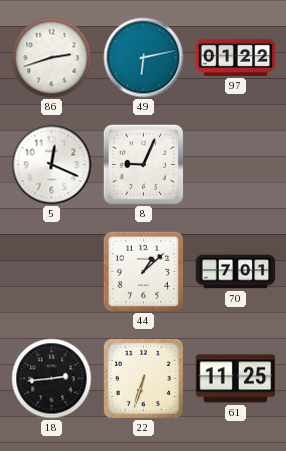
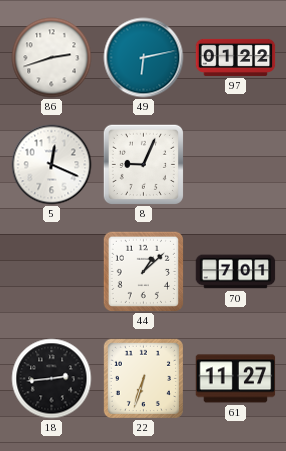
61: 11:25 -> 11:27 (236, 379)
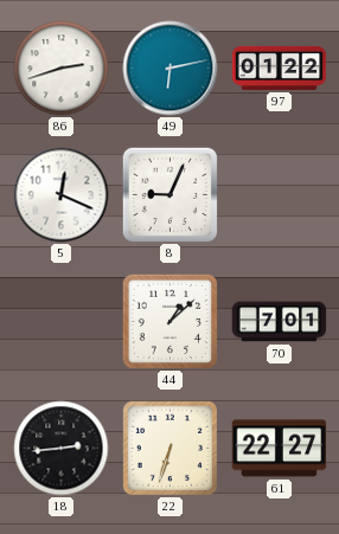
61: 11:27 -> 22:27 (280, 449)
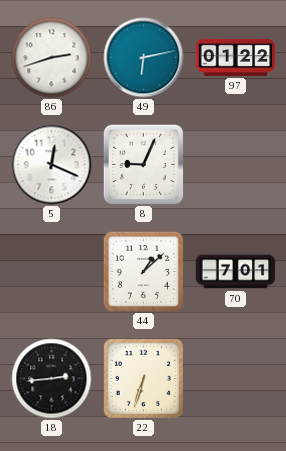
61: 22:27 -> none (280, 449)
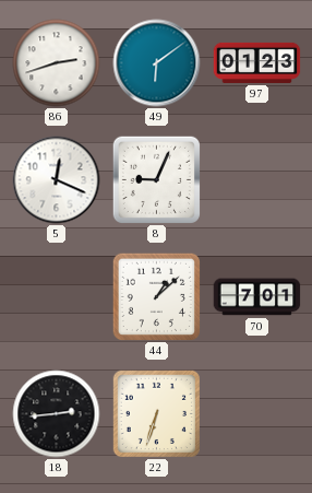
49: 6:13 -> 6:09 (157, 63)
97: 01:22 -> 01:23 (257, 62)
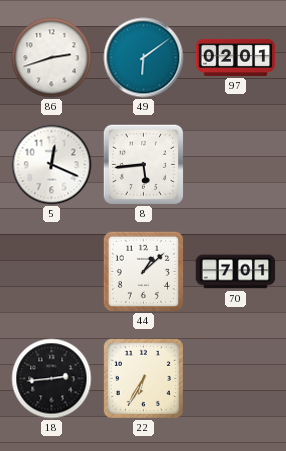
97: 01:23 -> 02:01 (236, 57)
8: 9:04 -> 5:44 (143, 164)
22: 6:33 -> 6:35 (143, 378)
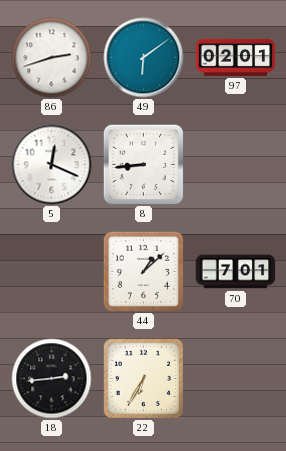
8: 5:44 -> 8:44 (143, 164)
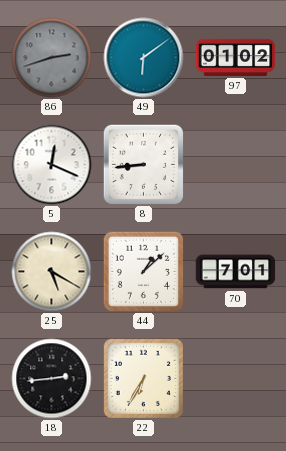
86 dial: white -> grey (52, 58)
97: 02:01 -> 01:02 (236, 57)
25: none -> 5:20 (52, 272)
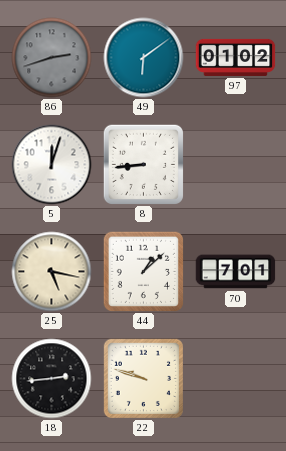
5: 12:19 -> 12:03 (52, 165)
25: 5:20 -> 5:17 (52, 272)
22: 6:35 -> 9:48 (143, 378)
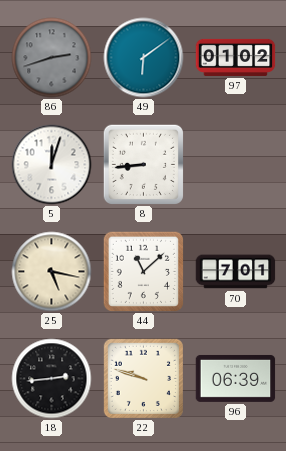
44: 1:08 -> 11:08 (143, 271)
96: none -> 06:39 (236, 378)
